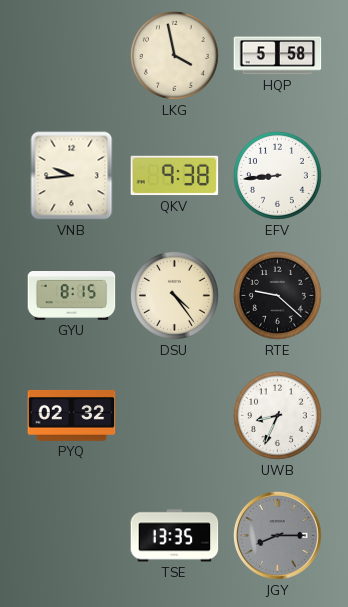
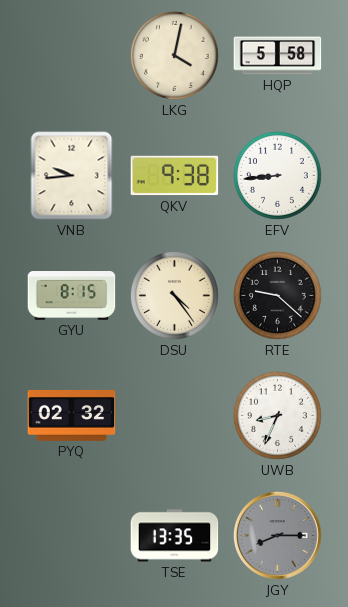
LKG: 3:58 -> 4:02 (174, 55)
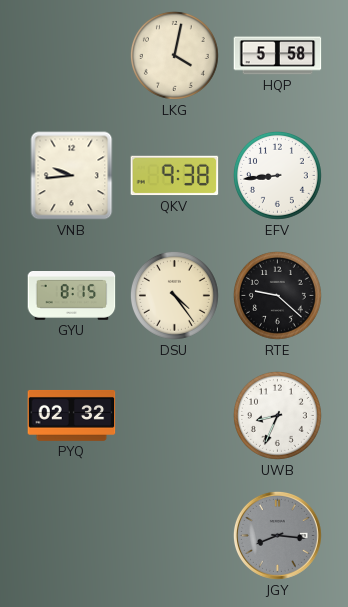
TSE: 13:35 -> none (175, 536)
JGY: 8:15 -> 8:16 (277, 535)
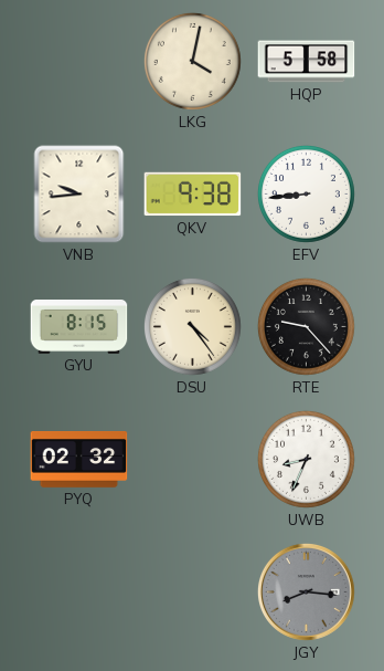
RTE: 9:22 -> 9:23 (306, 326)
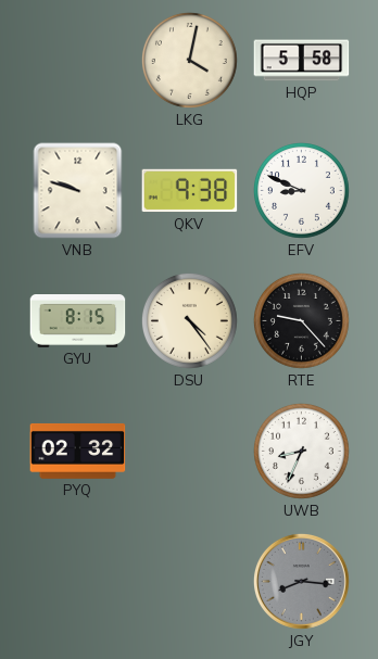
VNB: 9:44 -> 9:48 (78, 191)
EFV: 8:44 -> 8:49 (301, 190)
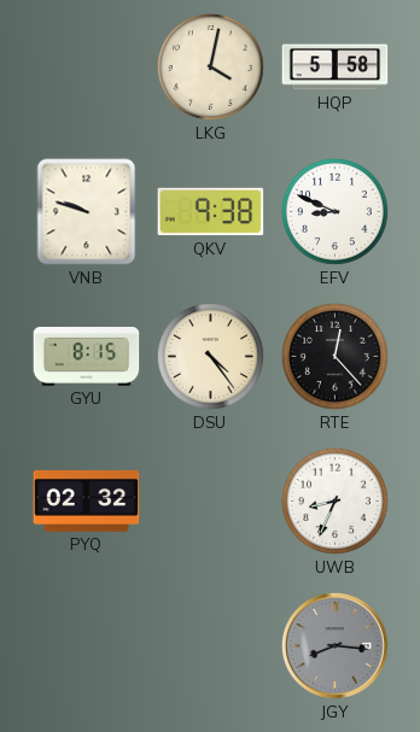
RTE: 9:23 -> 12:23 (334, 356)
